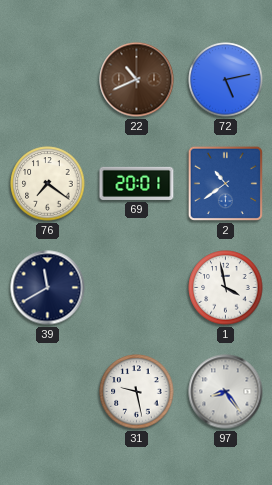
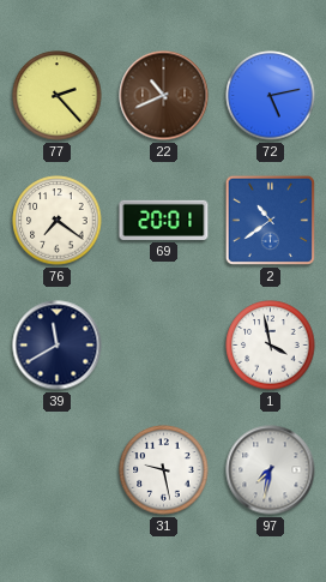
77: none -> 2:23 (58, 96)
97: 8:24 -> 7:32 (271, 470)
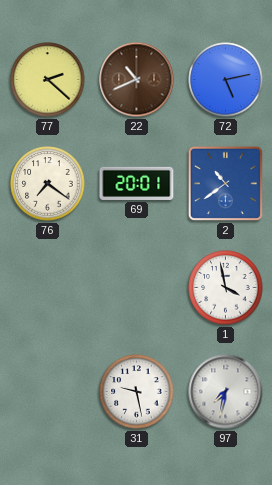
77: 2:23 -> 2:22 (48, 80)
39: 11:40 -> none (58, 346)
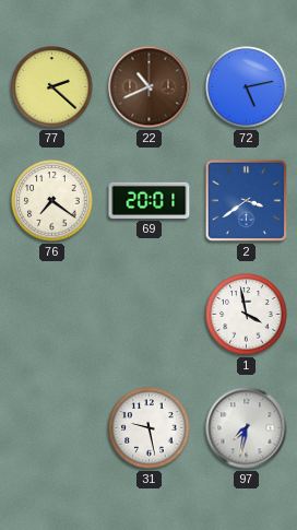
2: 10:39 -> 3:39 (246, 200)
